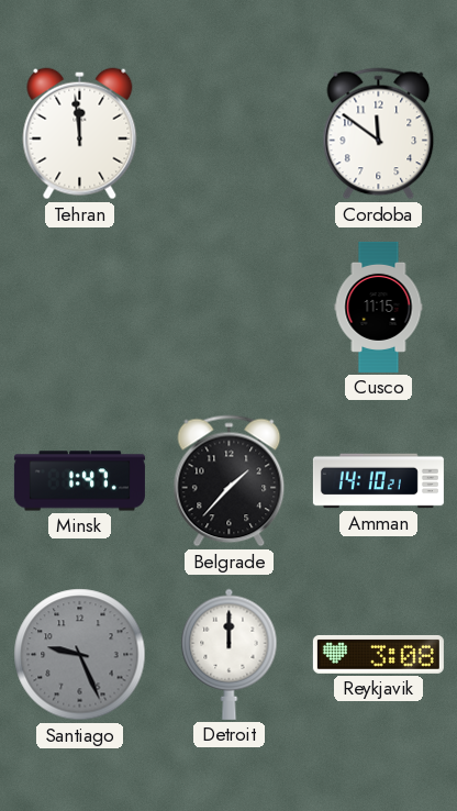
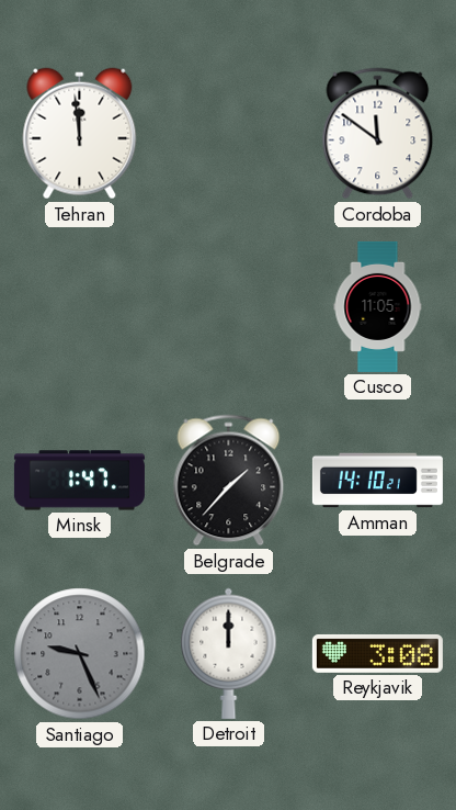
Cusco: 11:15 -> 11:05 (378, 306)
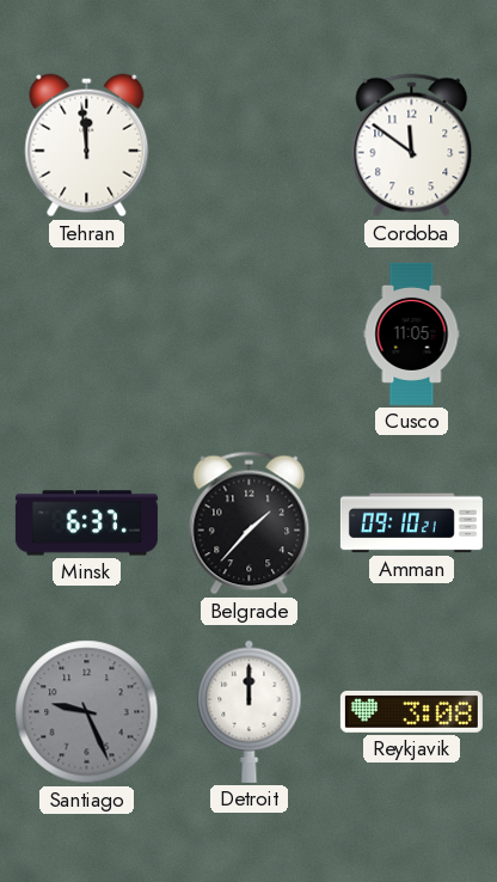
Minsk: 1:47 -> 6:37 (86, 523)
Amman: 14:10 -> 09:10 (411, 523)
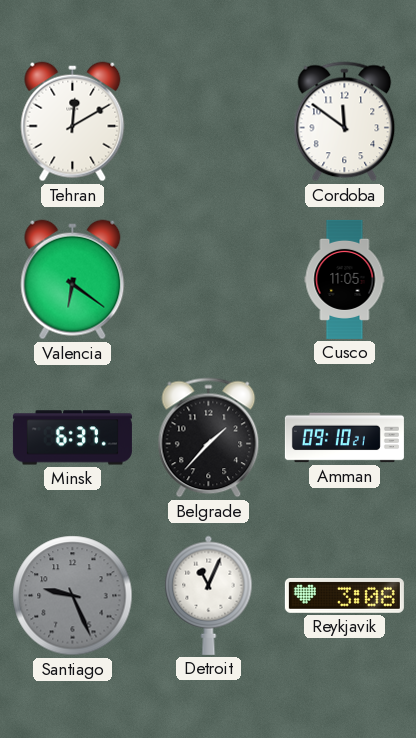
Tehran: 11:59 -> 12:10 (73, 122)
Valencia: none -> 6:21 (73, 280)
Detroit: 12:00 -> 11:04 (209, 595)
